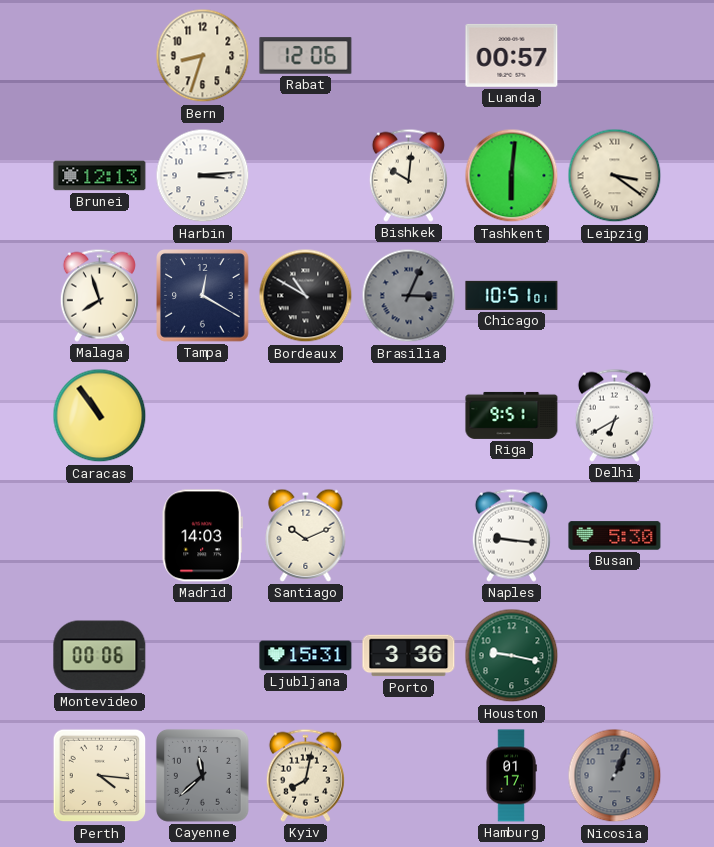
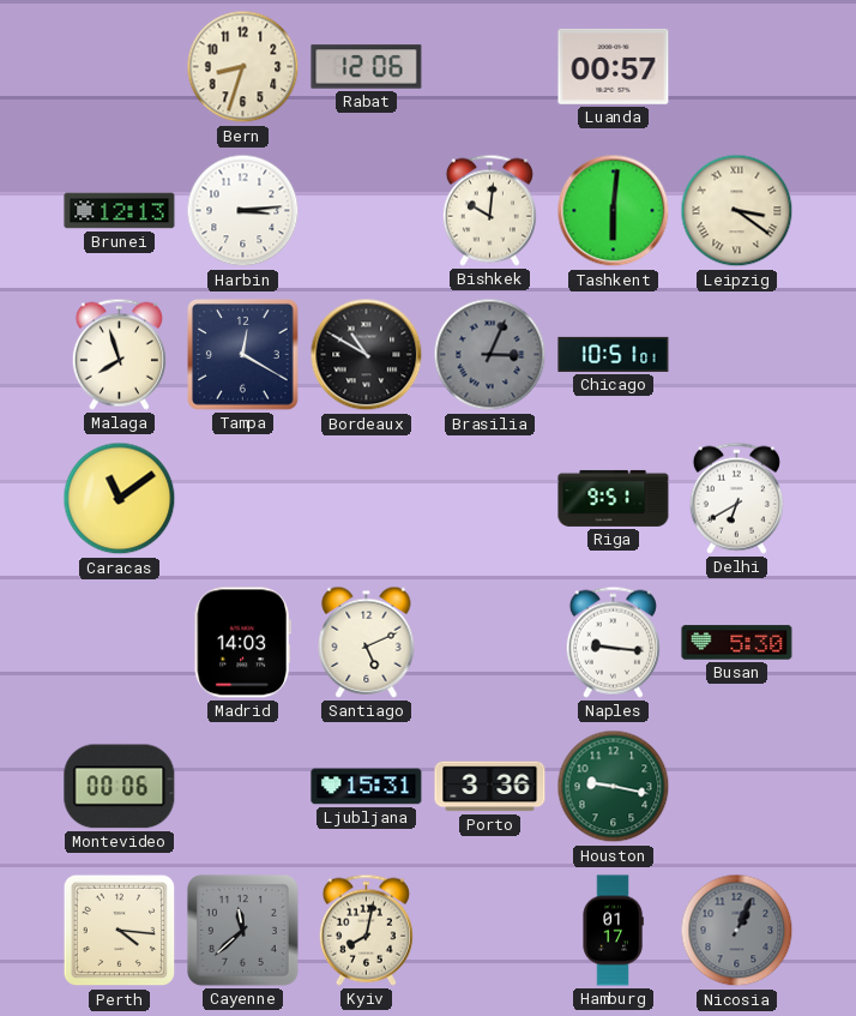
Caracas: 10:54 -> 11:09 (120, 499)
Santiago: 10:11 -> 5:11 (367, 642)
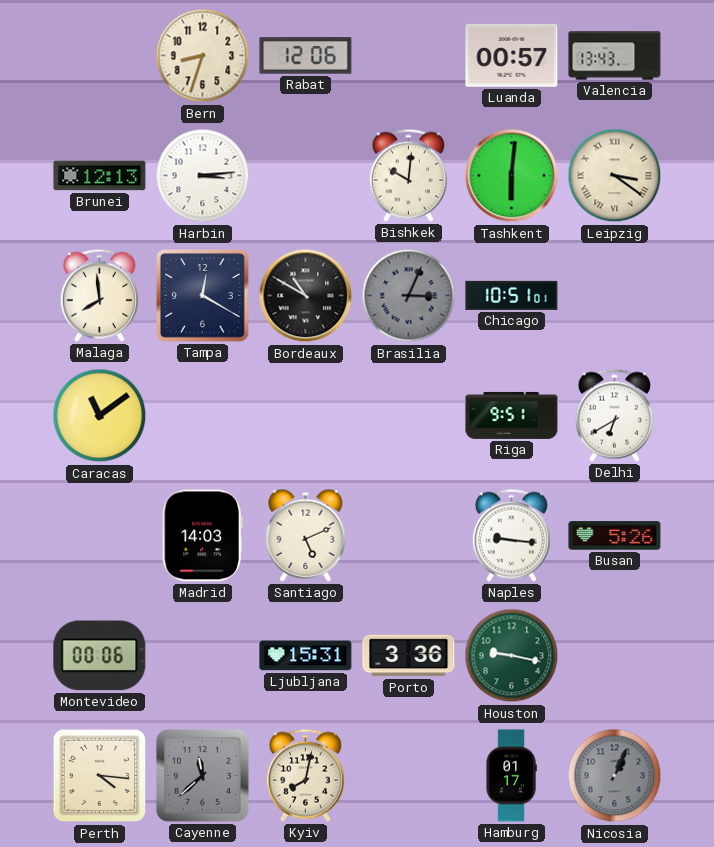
Valencia: none -> 13:43 (615, 56)
Malaga: 7:57 -> 7:59 (99, 295)
Busan: 5:30 -> 5:26 (615, 536)
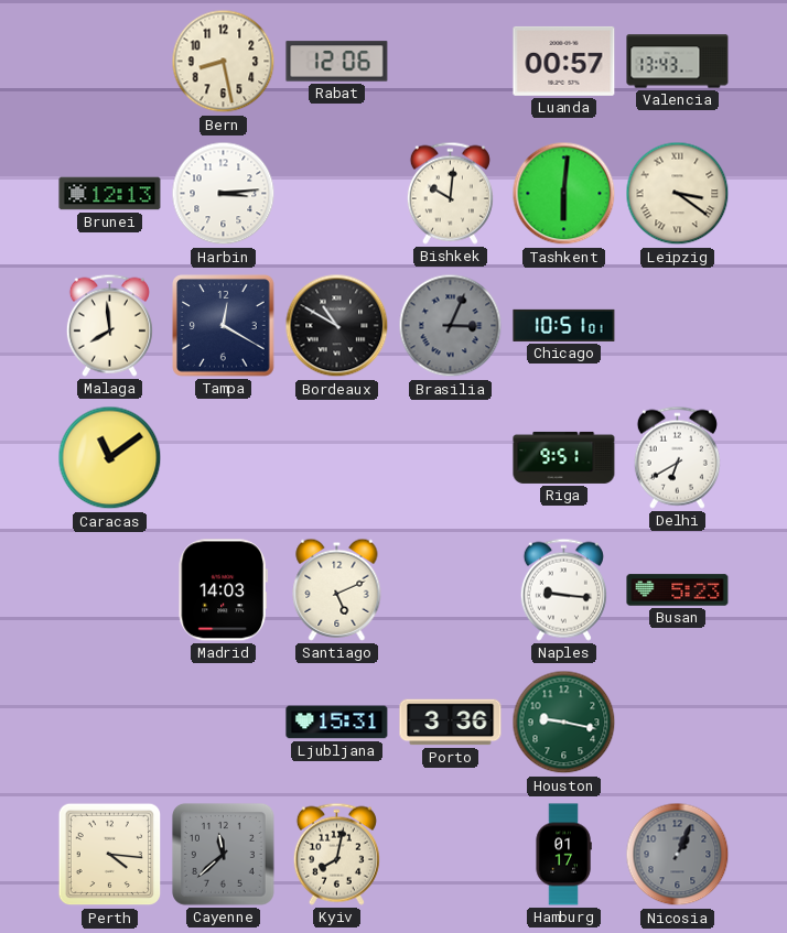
Bern: 8:33 -> 8:28 (224, 62)
Busan: 5:26 -> 5:23 (678, 590)
Montevideo: 00:06 -> none (100, 656)
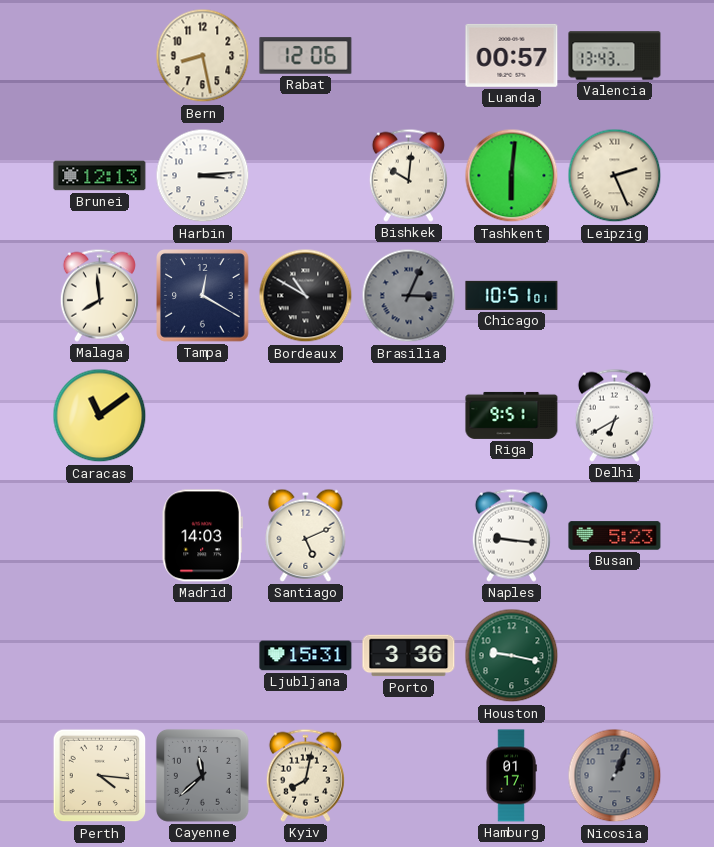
Leipzig: 3:21 -> 2:26 (615, 176)
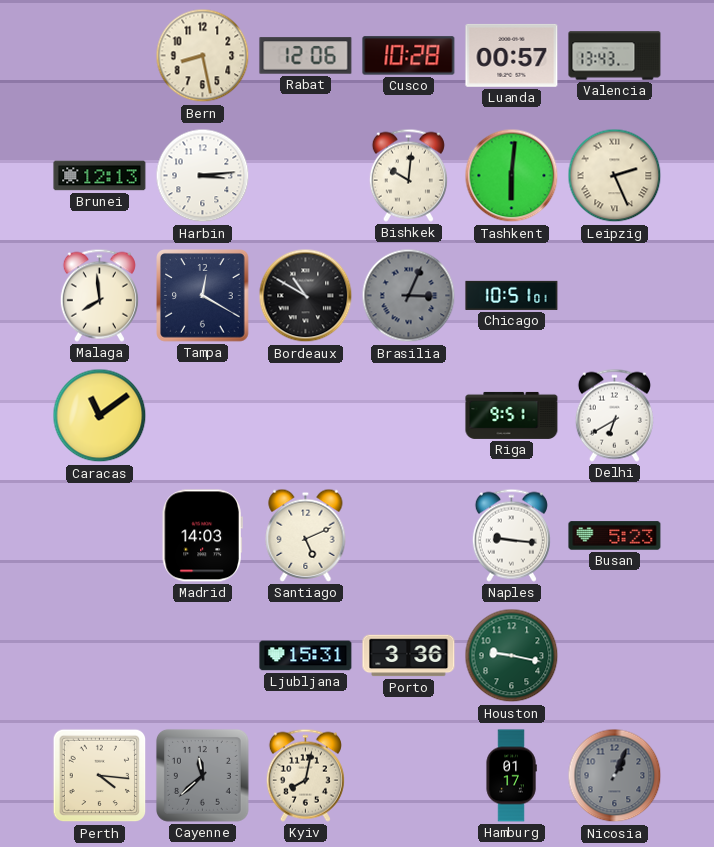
Cusco: none -> 10:28 (409, 56)
